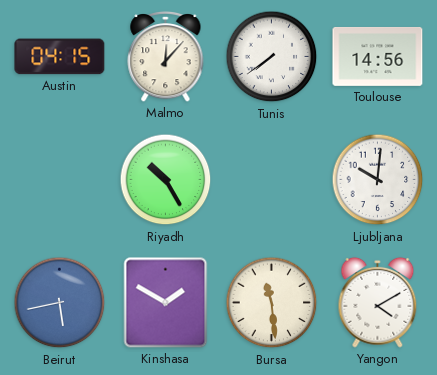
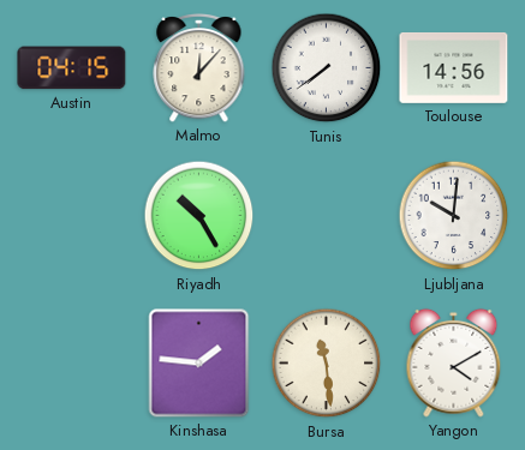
Beirut: 5:43 -> none (60, 303)
Kinshasa: 1:50 -> 1:46 (199, 364)
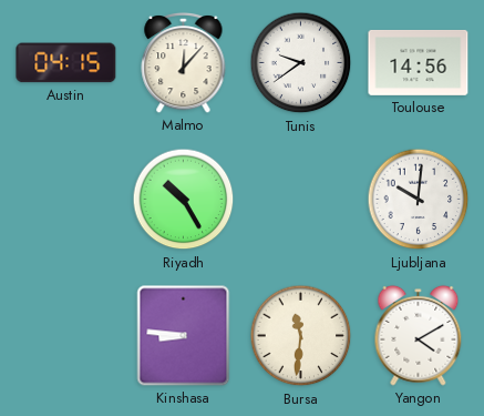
Tunis: 7:39 -> 9:39 (301, 63)
Kinshasa: 1:46 -> 8:46 (184, 336)
Bursa: 11:29 -> 11:31 (301, 336)
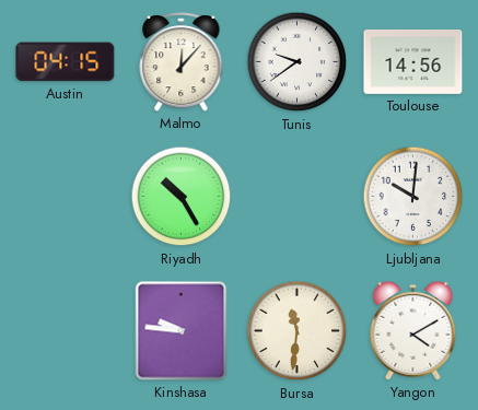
Kinshasa: 8:46 -> 9:46 (182, 331)
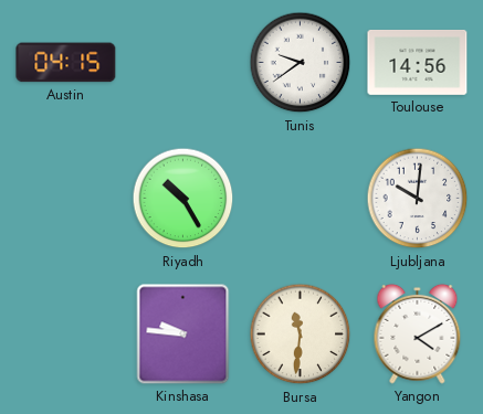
Malmo: 12:07 -> none (182, 61)
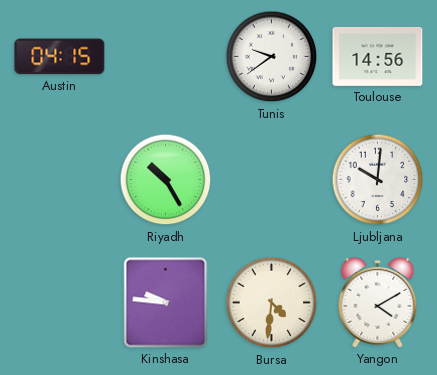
Bursa: 11:31 -> 4:31 (272, 303)
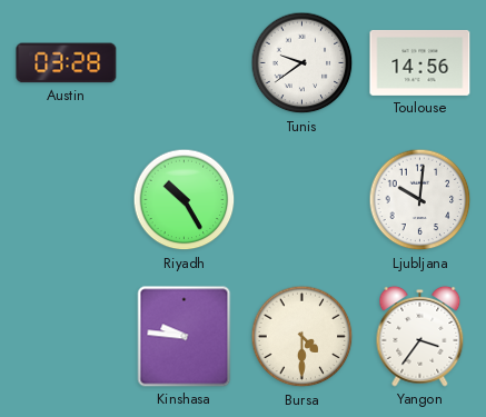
Austin: 04:15 -> 03:28 (67, 63)
Bursa: 4:31 -> 4:30 (302, 337)
Yangon: 4:10 -> 3:36 (420, 336)
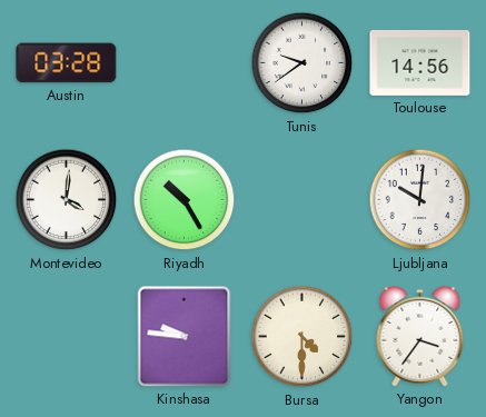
Montevideo: none -> 4:01 (67, 200)
